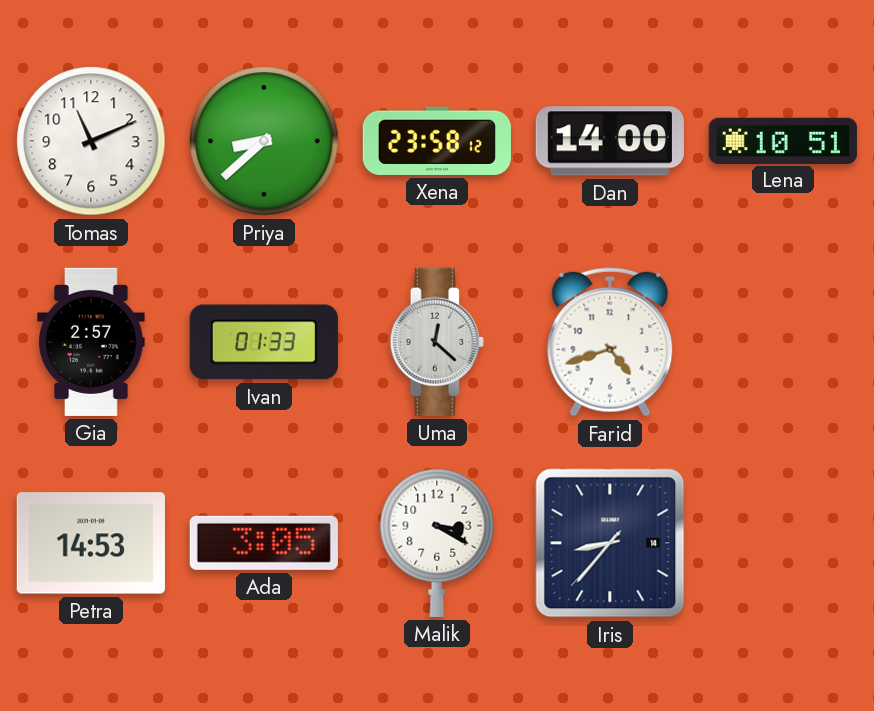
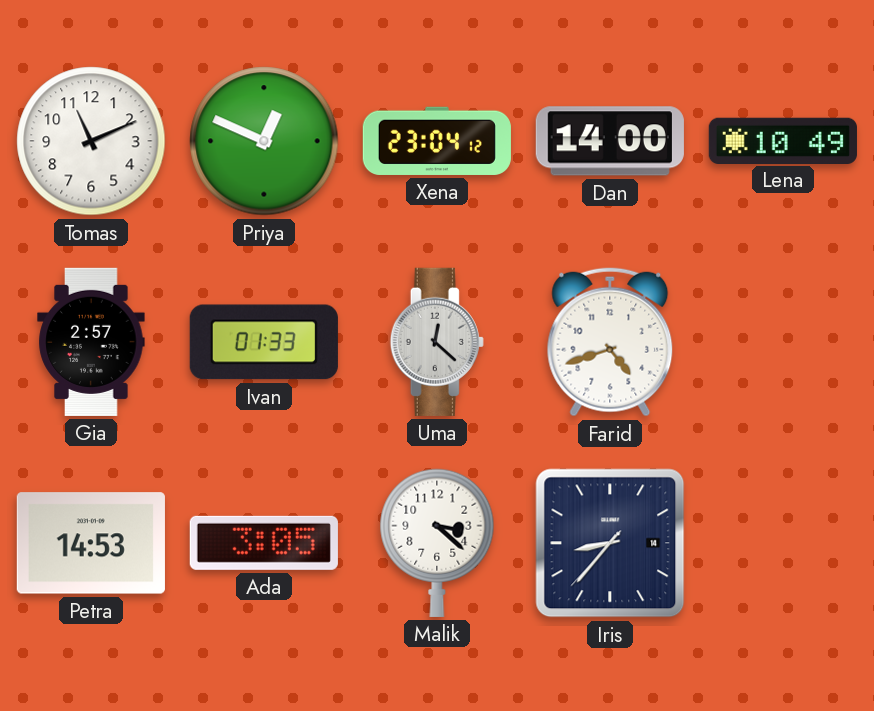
Priya: 8:38 -> 12:49 (264, 141)
Xena: 23:58 -> 23:04 (437, 141)
Lena: 10:51 -> 10:49 (783, 140)
Malik: 3:20 -> 3:22 (437, 543)
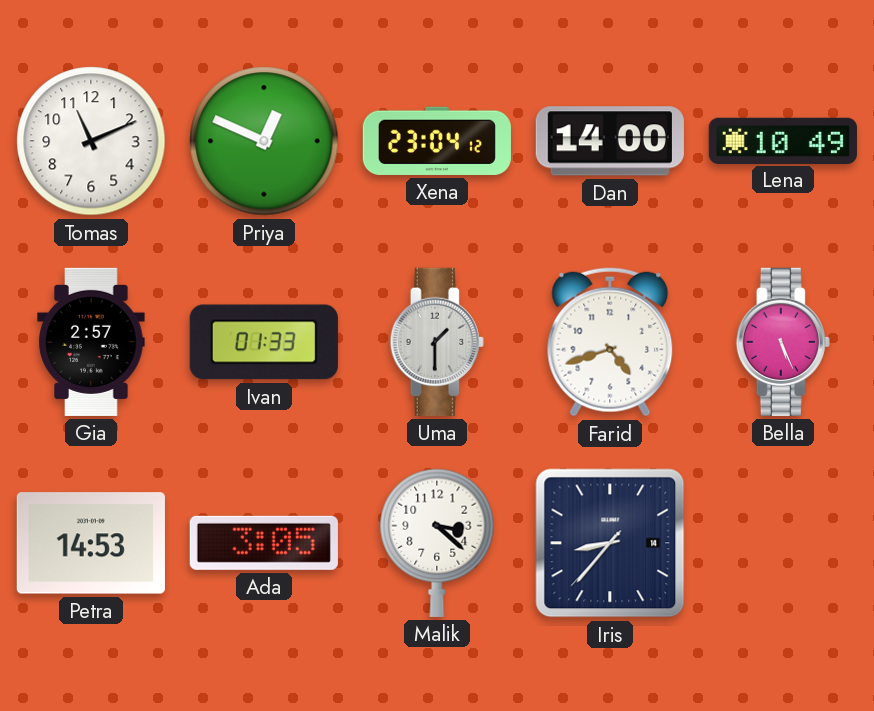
Uma: 12:22 -> 1:30 (437, 342)
Bella: none -> 5:26 (783, 342)
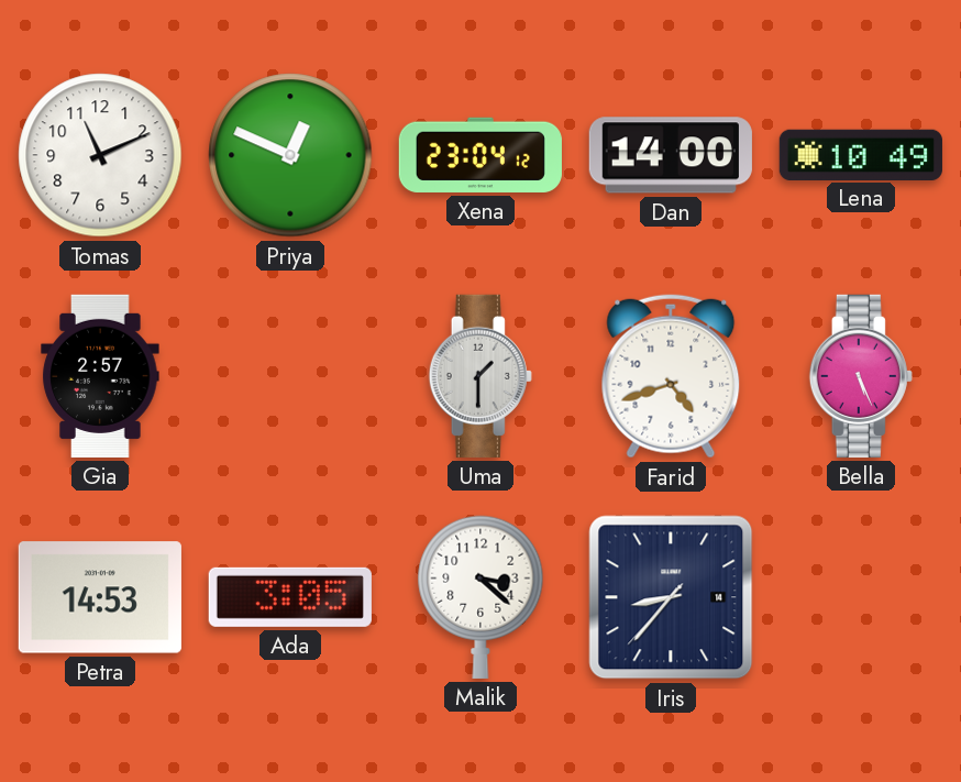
Ivan: 01:33 -> none (264, 342)
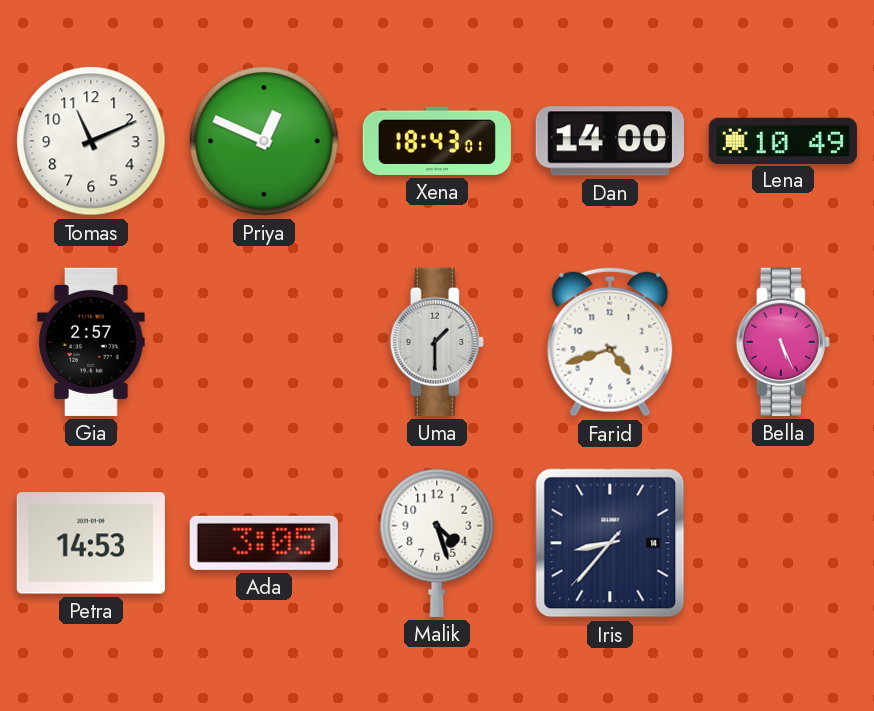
Xena: 23:04 -> 18:43 (437, 141)
Malik: 3:22 -> 4:27 (437, 543)
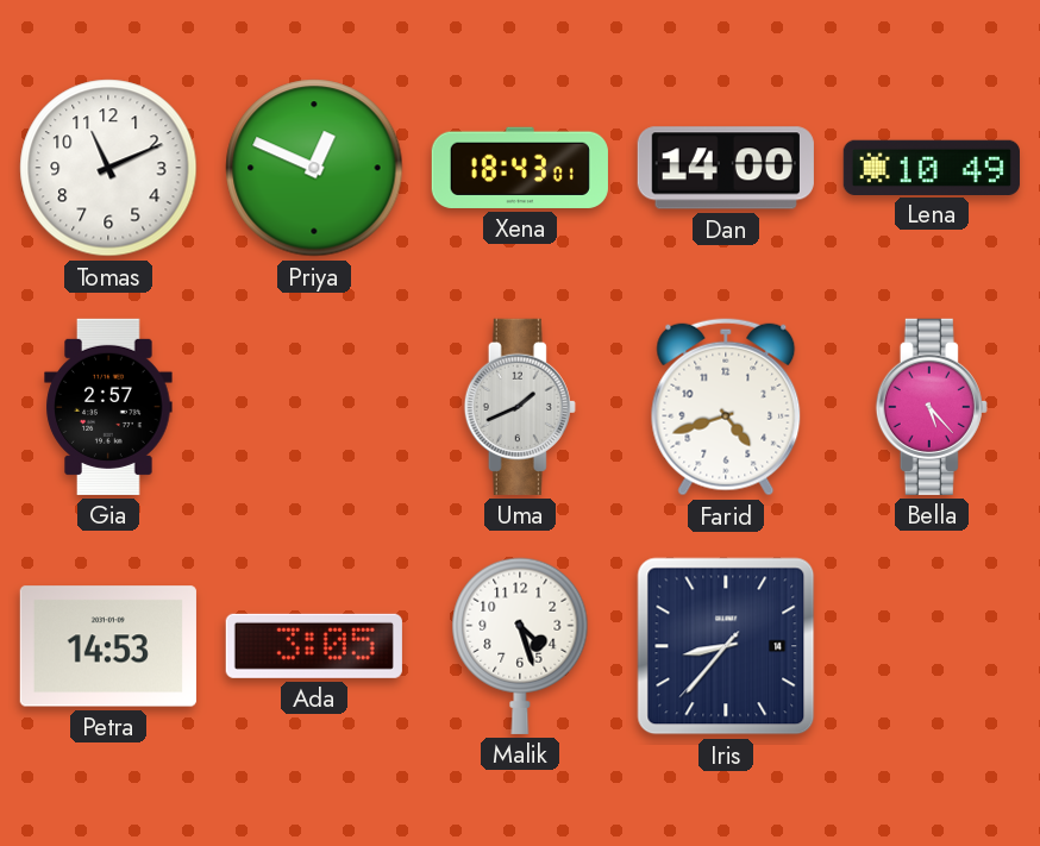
Uma: 1:30 -> 1:41 (520, 407)
Bella: 5:26 -> 5:23 (932, 407)
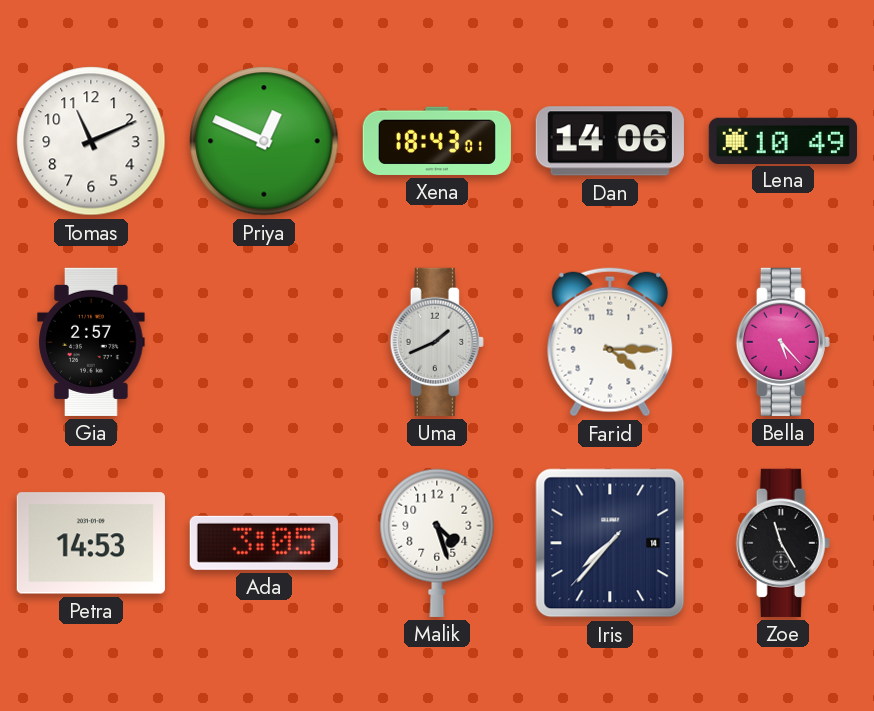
Dan: 14:00 -> 14:06 (610, 141)
Farid: 4:42 -> 4:15 (610, 342)
Iris: 8:36 -> 7:36 (610, 543)
Zoe: none -> 11:25 (783, 543)
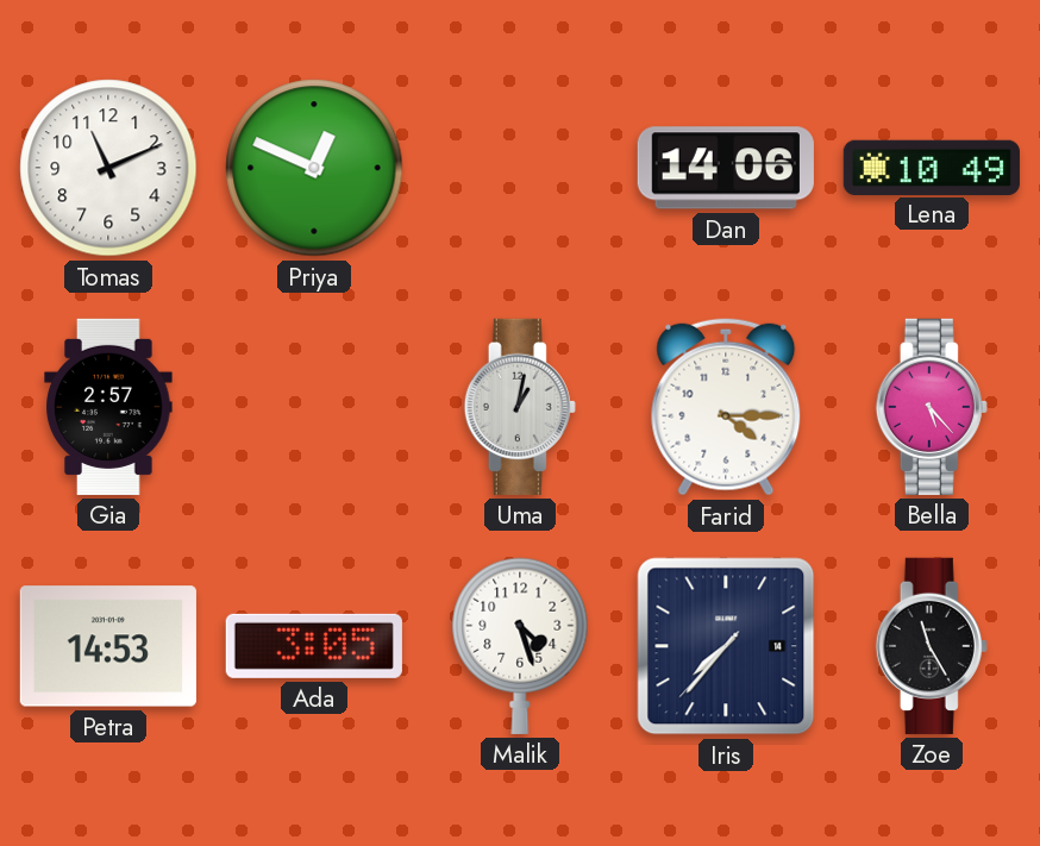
Xena: 18:43 -> none (437, 141)
Uma: 1:41 -> 1:02 (520, 407)
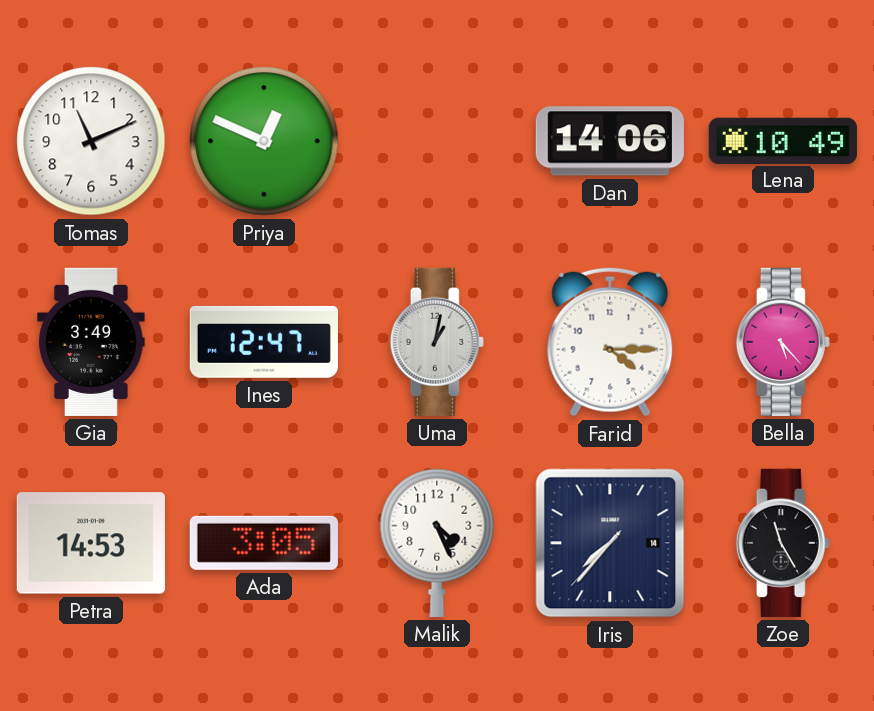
Gia: 2:57 -> 3:49 (91, 342)
Ines: none -> 12:47 (264, 342)
Malik: 4:27 -> 4:26 (437, 543)
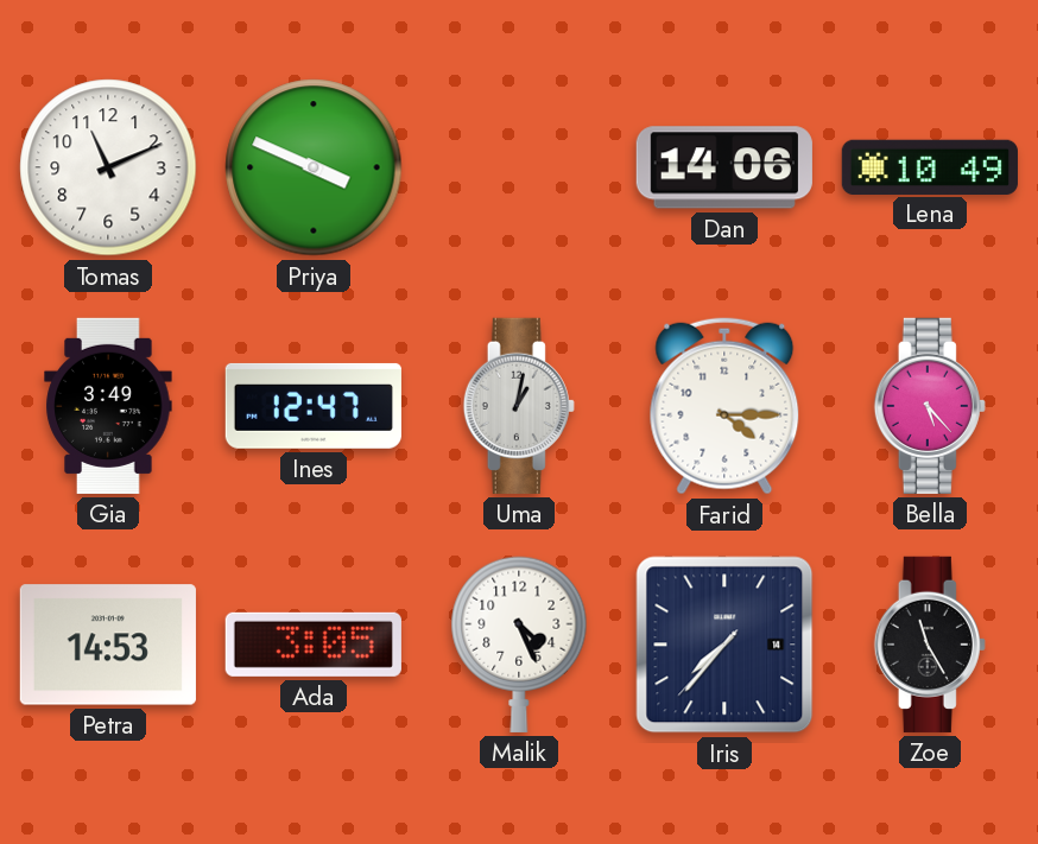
Priya: 12:49 -> 3:49 (314, 167)
